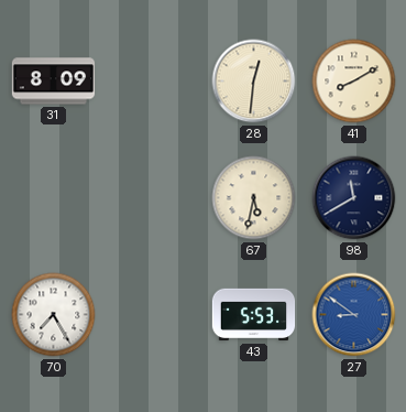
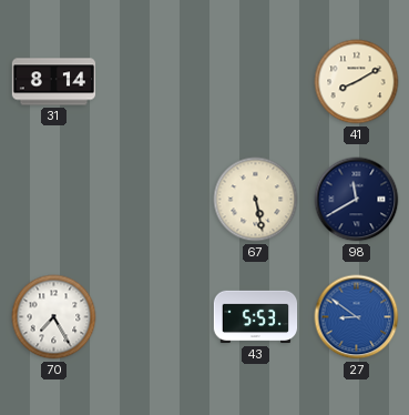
31: 8:09 -> 8:14 (54, 82)
28: 12:31 -> none (254, 82)
67: 5:32 -> 5:28 (256, 200)
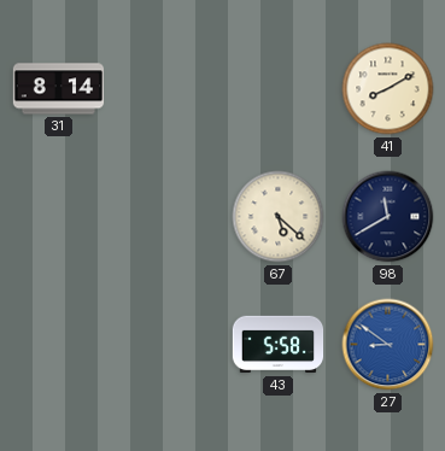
67: 5:28 -> 5:22 (279, 217)
70: 7:25 -> none (54, 317)
43: 5:53 -> 5:58 (279, 345)
